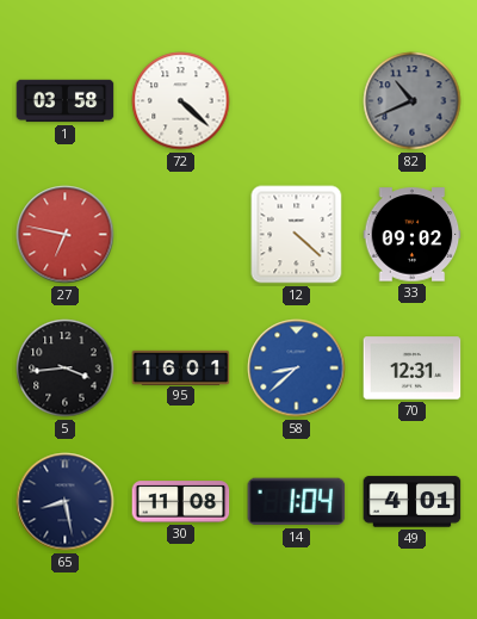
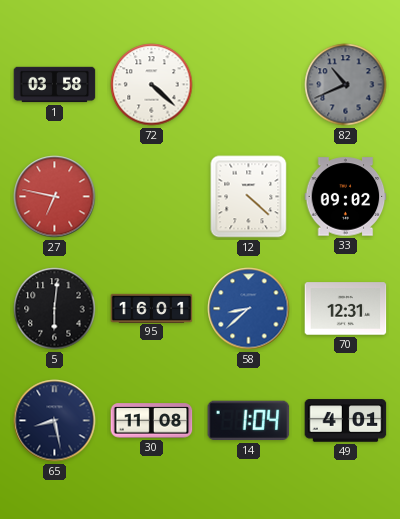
5: 3:44 -> 6:01 (55, 309)
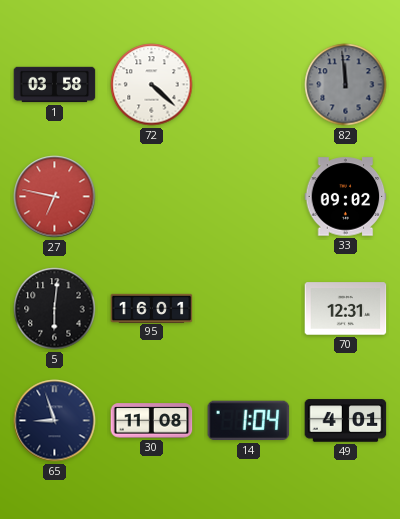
82: 10:41 -> 11:59 (346, 85)
12: 4:22 -> none (249, 197)
58: 8:38 -> none (249, 309)
65: 8:28 -> 8:57 (55, 421)
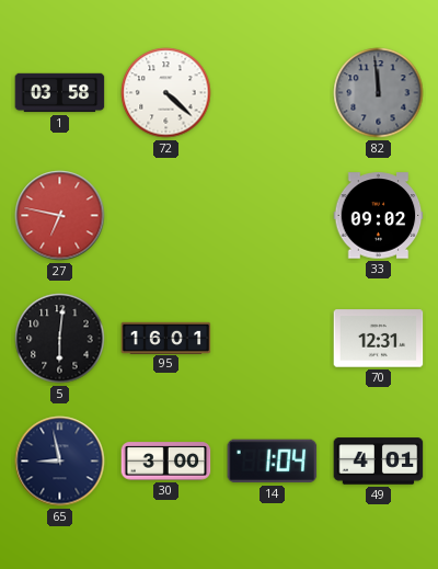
65: 8:57 -> 8:58 (60, 462)
30: 11:08 -> 3:00 (166, 462)
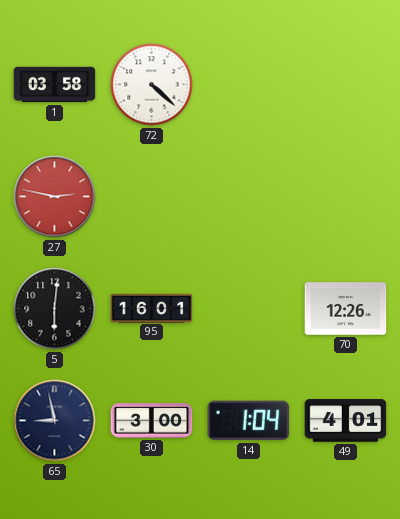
82: 11:59 -> none (379, 93)
27: 6:47 -> 2:47 (55, 197)
33: 09:02 -> none (379, 216)
70: 12:31 -> 12:26 (346, 309)
